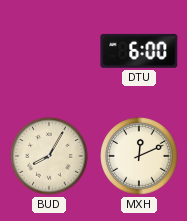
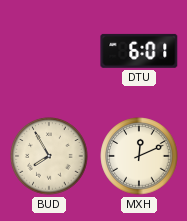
DTU: 6:00 -> 6:01 (139, 51)
BUD: 8:05 -> 7:55 (49, 156)
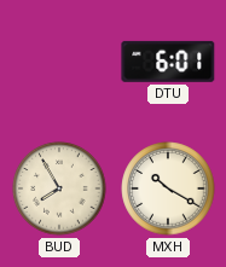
MXH: 12:11 -> 10:20 (168, 188)
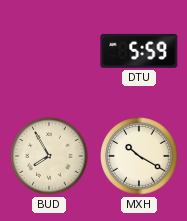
DTU: 6:01 -> 5:59 (139, 51)
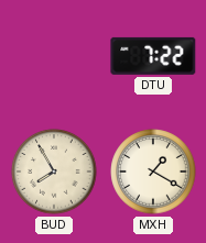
DTU: 5:59 -> 7:22 (153, 56)
MXH: 10:20 -> 1:20 (153, 172)
